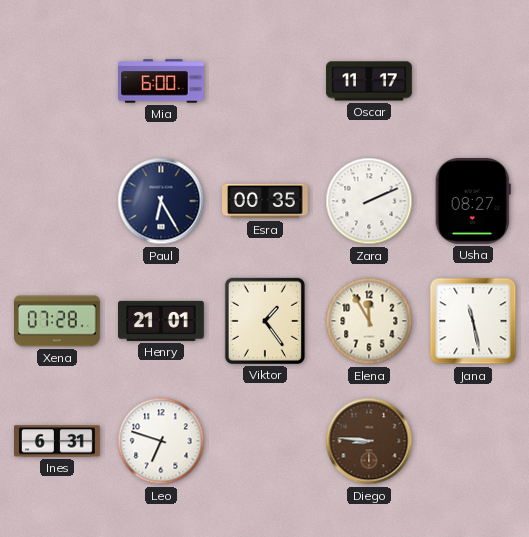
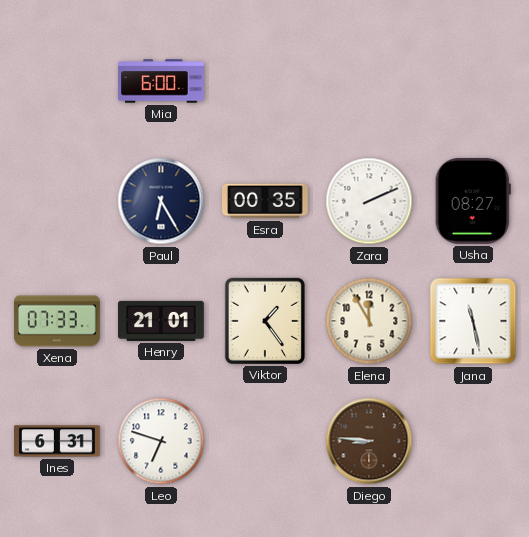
Oscar: 11:17 -> none (369, 81)
Xena: 07:28 -> 07:33 (58, 321)
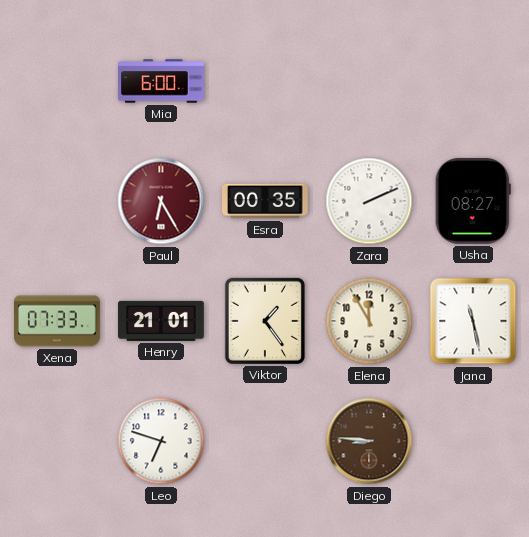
Paul dial: navy -> burgundy (161, 201)
Ines: 6:31 -> none (58, 441)
